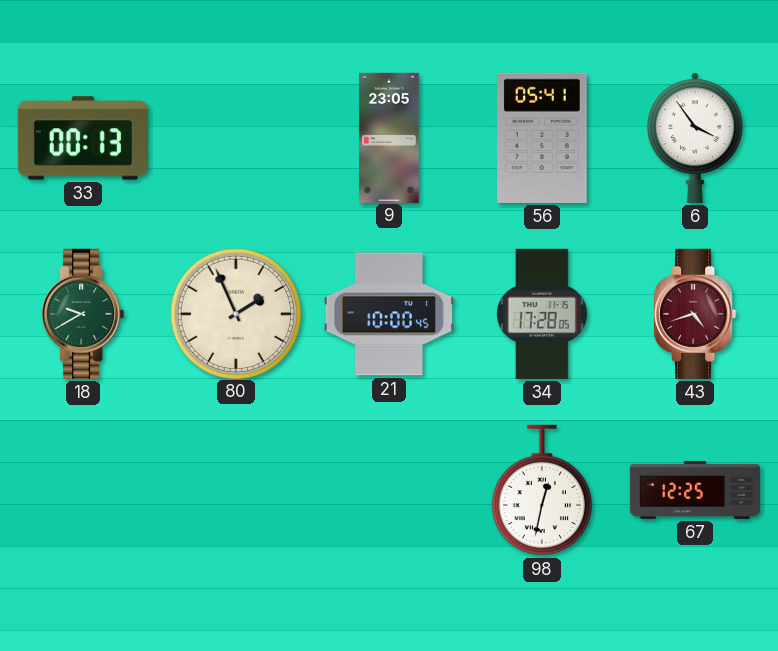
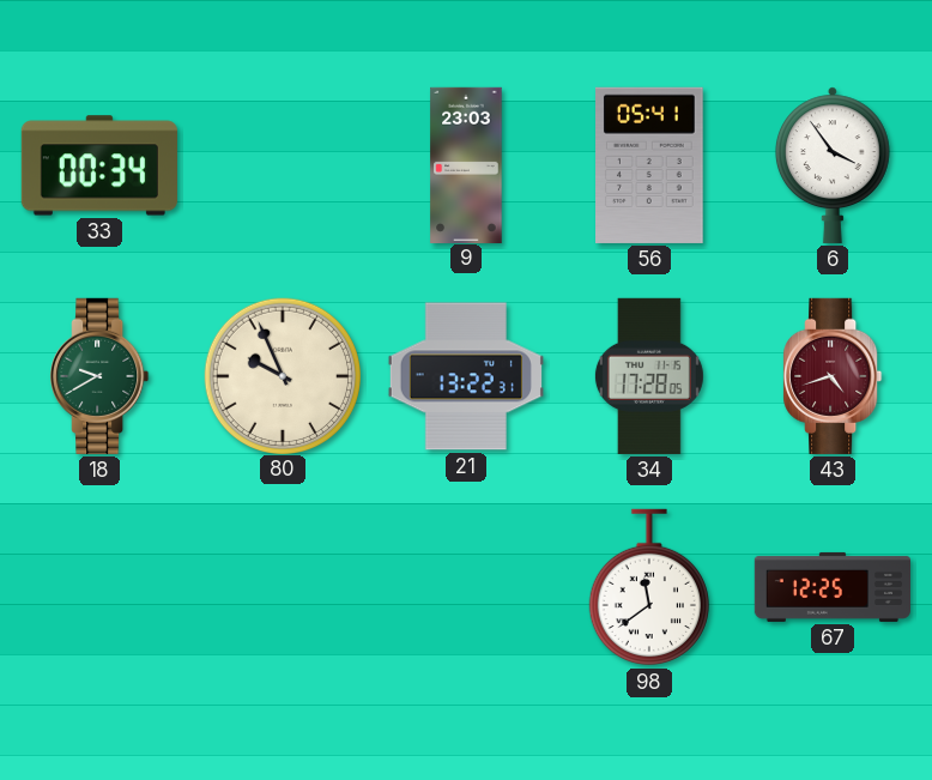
33: 00:13 -> 00:34 (99, 165)
9: 23:05 -> 23:03 (466, 164)
80: 1:56 -> 9:56 (282, 375)
21: 10:00 -> 13:22 (466, 376)
98: 12:32 -> 11:39 (649, 587)
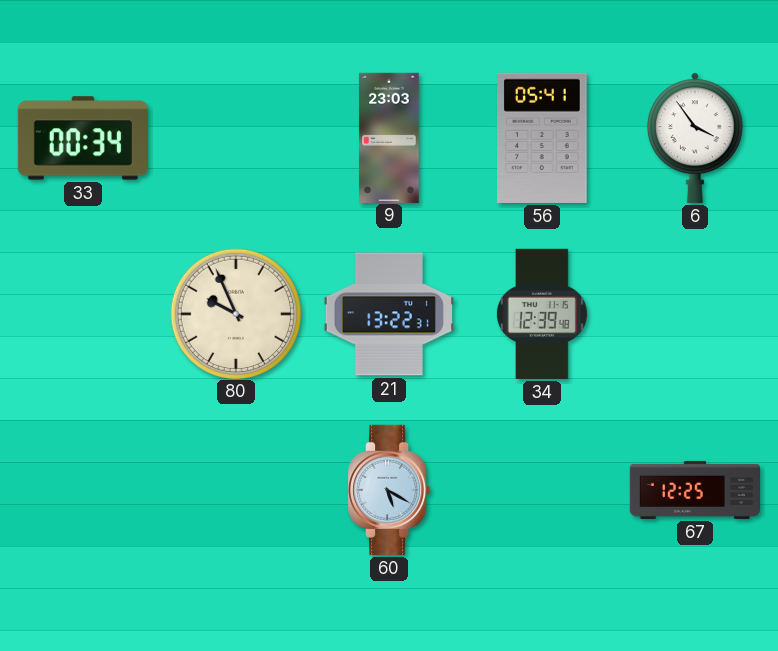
18: 9:40 -> none (99, 376)
34: 17:28 -> 12:39 (542, 314)
43: 4:42 -> none (833, 376)
60: none -> 5:20 (389, 490)
98: 11:39 -> none (649, 587)
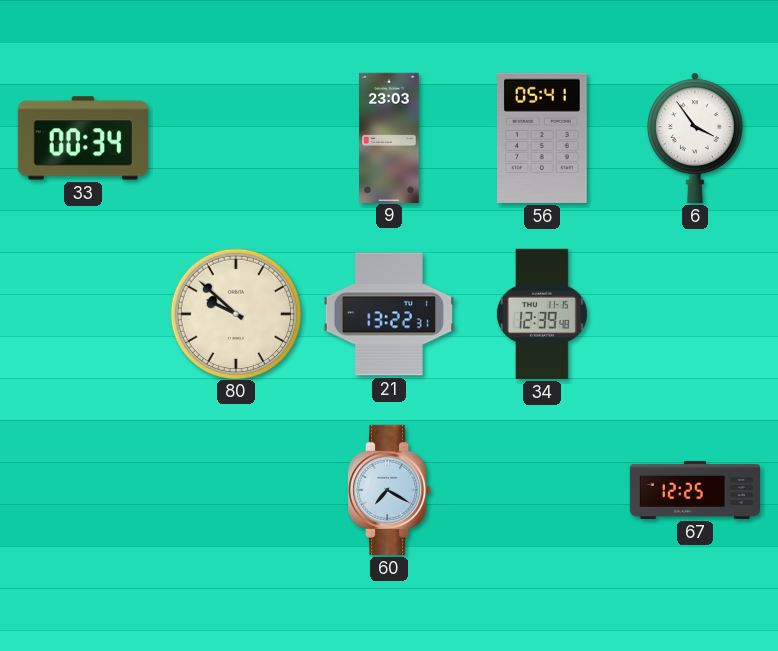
80: 9:56 -> 9:52 (235, 313)
60: 5:20 -> 7:20 (389, 490)
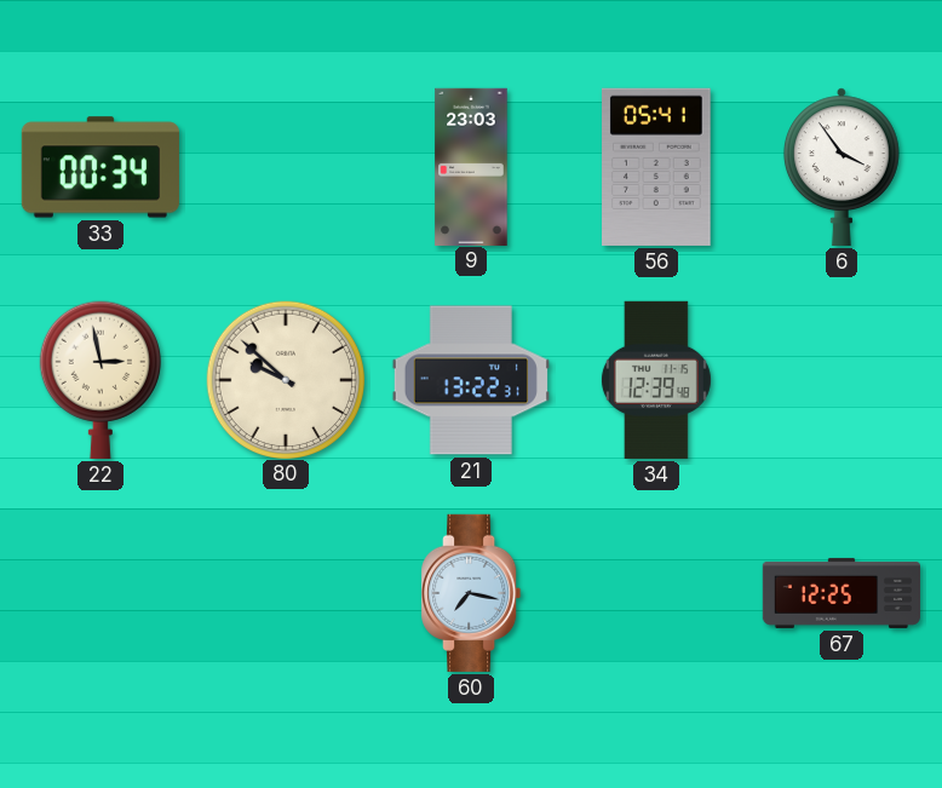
22: none -> 2:58 (100, 380)
60: 7:20 -> 7:17 (471, 593)
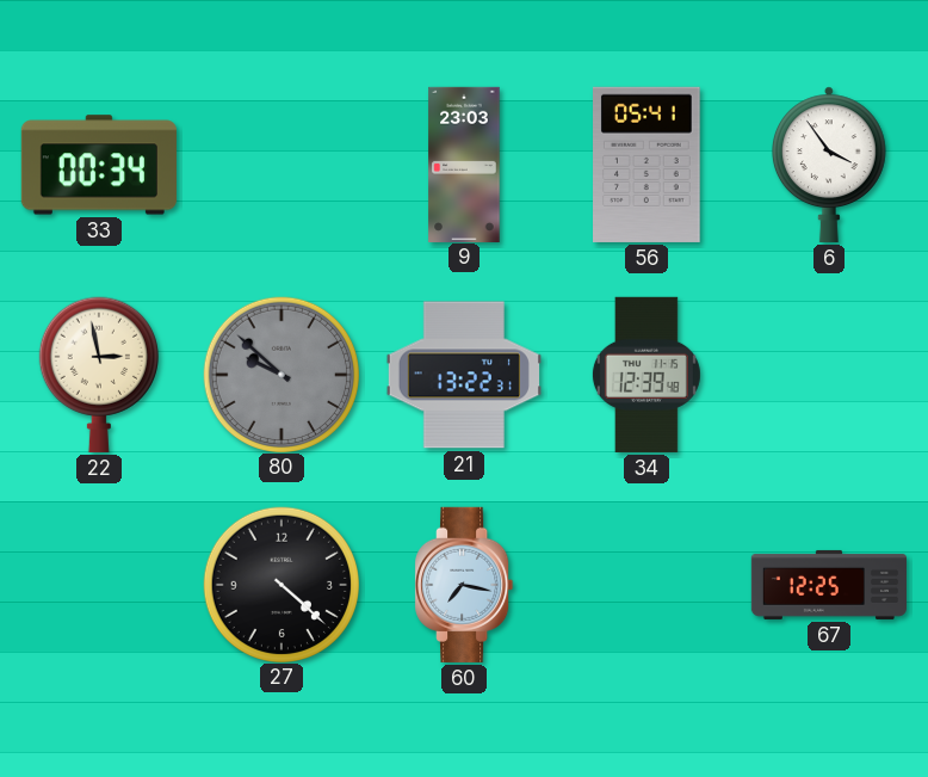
80 dial: cream -> grey (280, 374)
27: none -> 4:22 (280, 584)
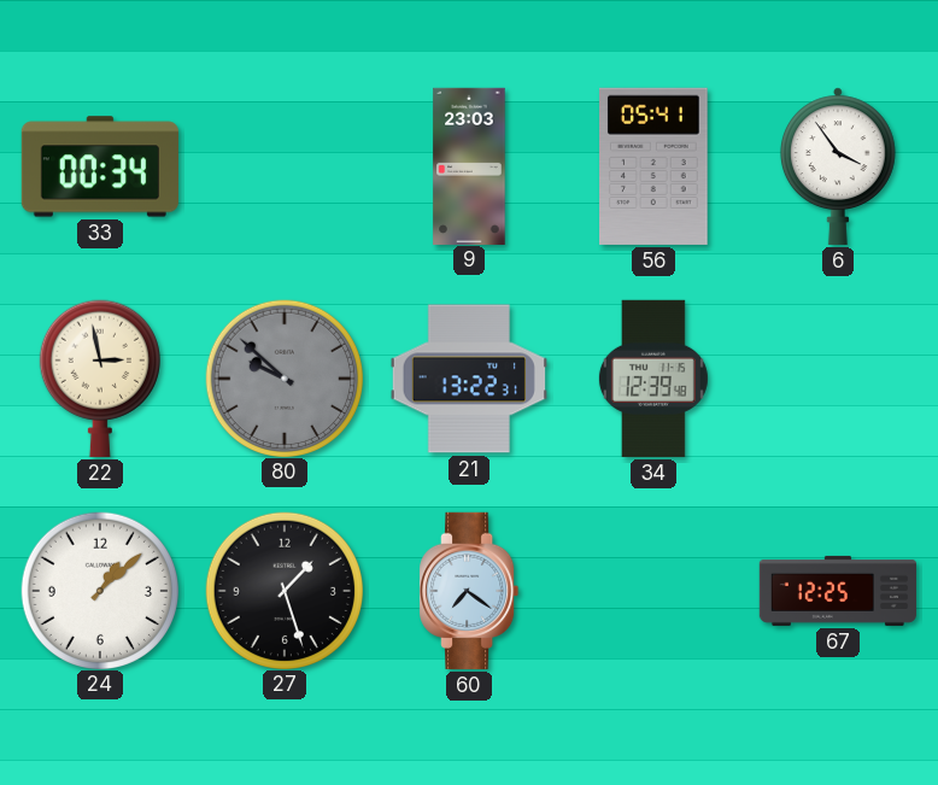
24: none -> 1:08 (99, 590)
27: 4:22 -> 1:27 (283, 590)
60: 7:17 -> 7:21 (469, 591)
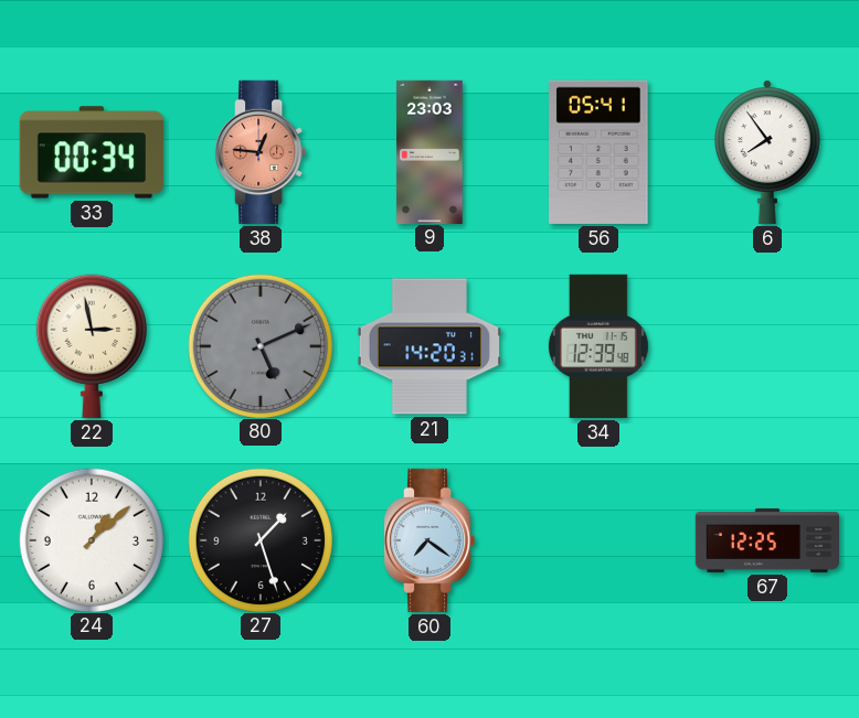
38: none -> 12:46 (261, 152)
6: 3:54 -> 7:54 (767, 152)
80: 9:52 -> 5:11 (259, 345)
21: 13:22 -> 14:20 (430, 346)
